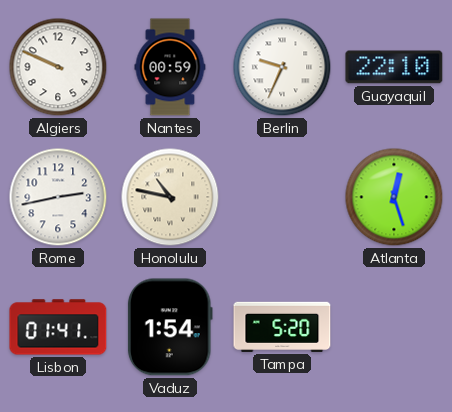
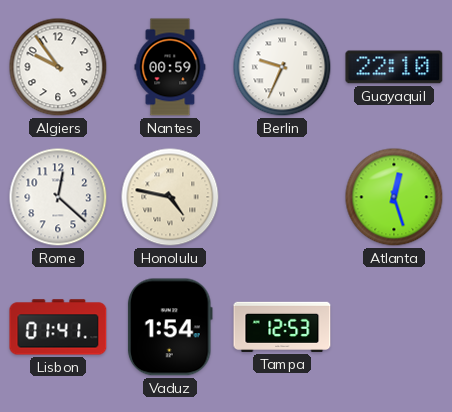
Algiers: 9:49 -> 9:54 (58, 67)
Rome: 2:43 -> 12:22 (58, 197)
Honolulu: 10:47 -> 4:47 (170, 197)
Tampa: 5:20 -> 12:53 (282, 327)
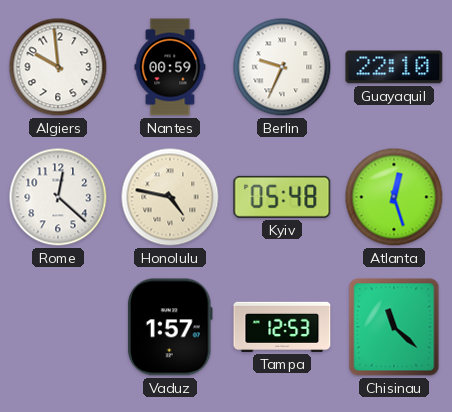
Algiers: 9:54 -> 9:59 (58, 67)
Kyiv: none -> 05:48 (282, 197)
Lisbon: 01:41 -> none (58, 327)
Vaduz: 1:54 -> 1:57 (170, 327)
Chisinau: none -> 11:22 (394, 327)
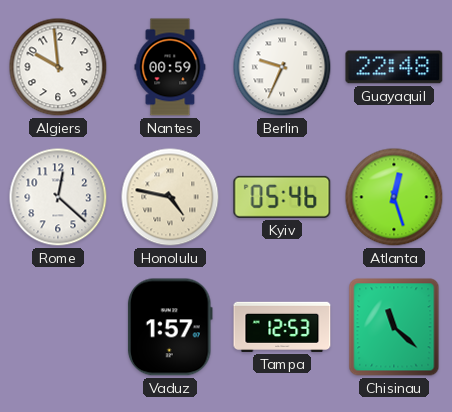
Guayaquil: 22:10 -> 22:48 (394, 67)
Kyiv: 05:48 -> 05:46 (282, 197)
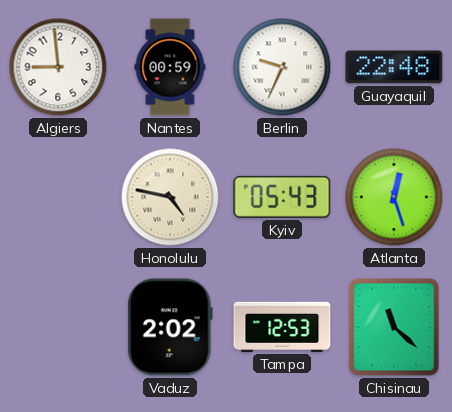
Algiers: 9:59 -> 8:59 (58, 67)
Rome: 12:22 -> none (58, 197)
Kyiv: 05:46 -> 05:43 (282, 197)
Vaduz: 1:57 -> 2:02 (170, 327)
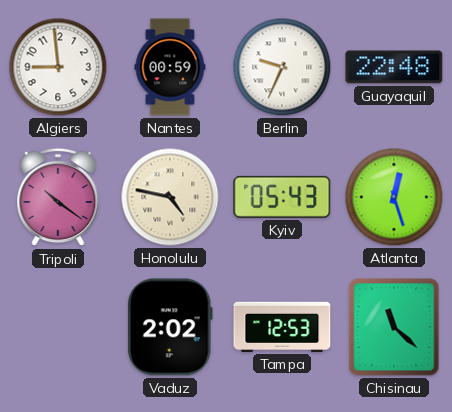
Tripoli: none -> 10:21 (58, 197)
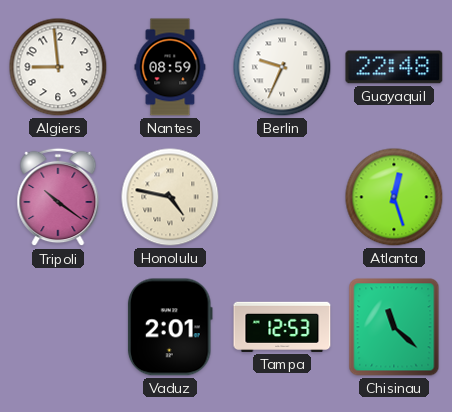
Nantes: 00:59 -> 08:59 (170, 67)
Kyiv: 05:43 -> none (282, 197)
Vaduz: 2:02 -> 2:01 (170, 327)
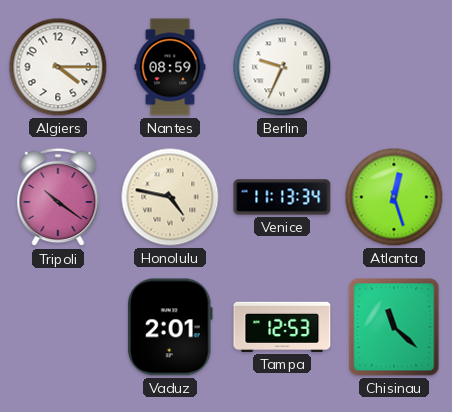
Algiers: 8:59 -> 4:15 (58, 67)
Guayaquil: 22:48 -> none (394, 67)
Venice: none -> 11:13 (282, 197)
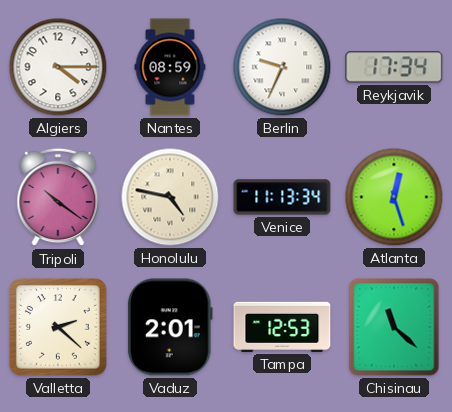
Reykjavik: none -> 17:34 (394, 67)
Valletta: none -> 2:22 (58, 327)
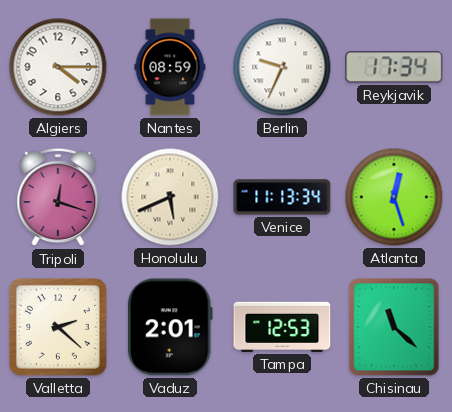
Tripoli: 10:21 -> 12:18 (58, 197)
Honolulu: 4:47 -> 5:41 (170, 197)
